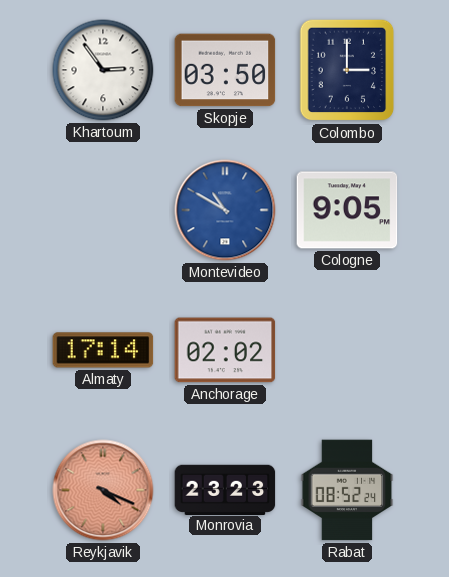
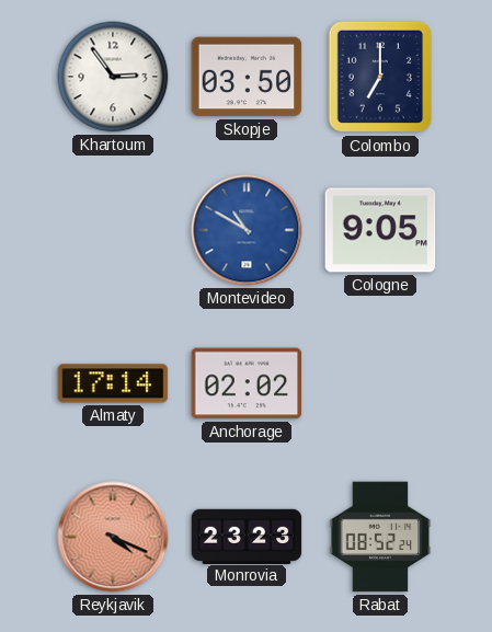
Colombo: 3:00 -> 7:00 (380, 77)
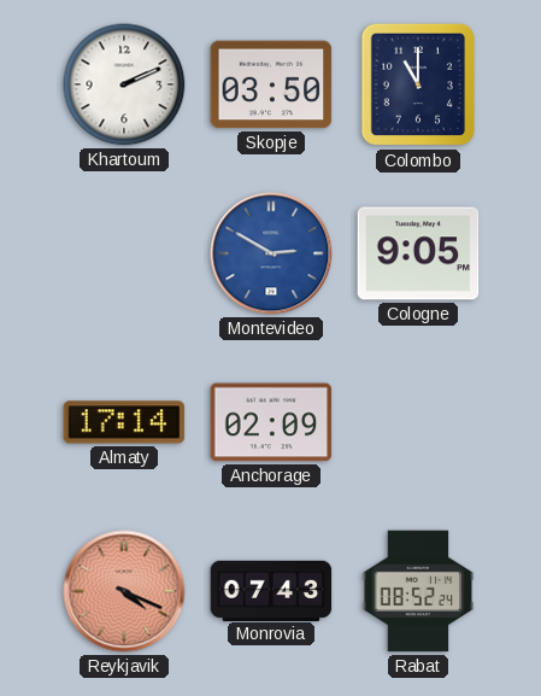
Khartoum: 2:54 -> 2:11 (124, 84)
Colombo: 7:00 -> 11:00 (418, 84)
Montevideo: 10:50 -> 2:50 (271, 253)
Anchorage: 02:02 -> 02:09 (271, 422)
Monrovia: 23:23 -> 07:43 (271, 590)
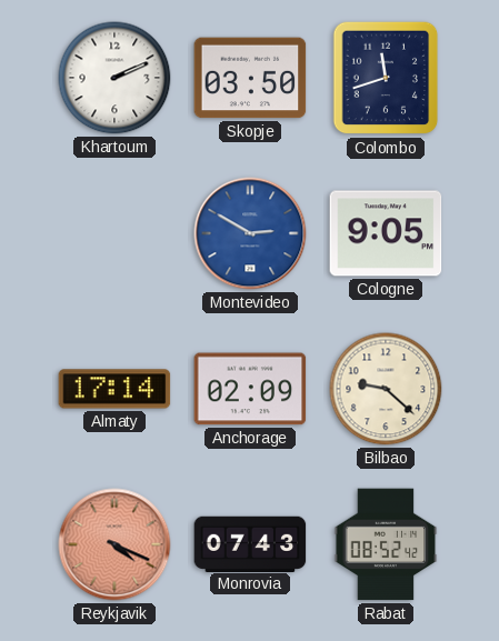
Colombo: 11:00 -> 11:42 (386, 78)
Bilbao: none -> 9:22 (386, 389)
Rabat: 08:52:24 -> 08:52:42 (386, 544)
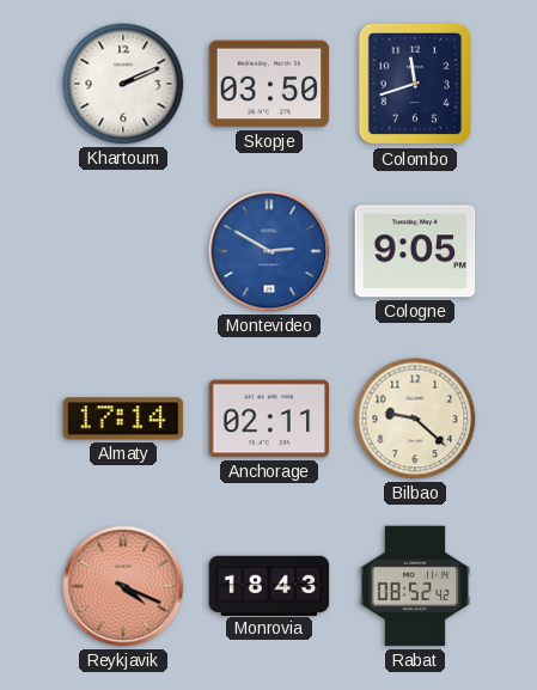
Anchorage: 02:09 -> 02:11 (269, 419)
Monrovia: 07:43 -> 18:43 (269, 585)
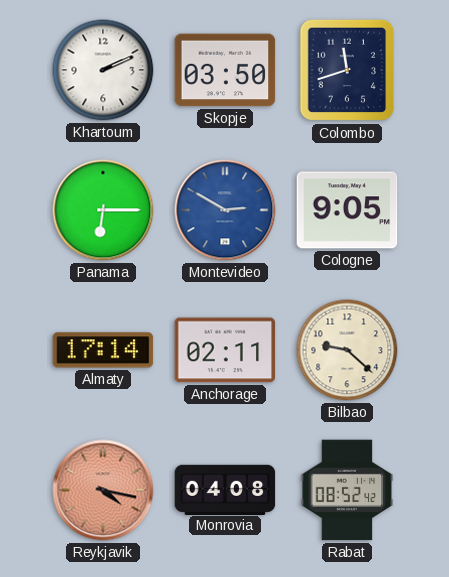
Panama: none -> 6:15 (103, 210)
Reykjavik: 4:19 -> 4:17 (103, 490)
Monrovia: 18:43 -> 04:08 (225, 489)
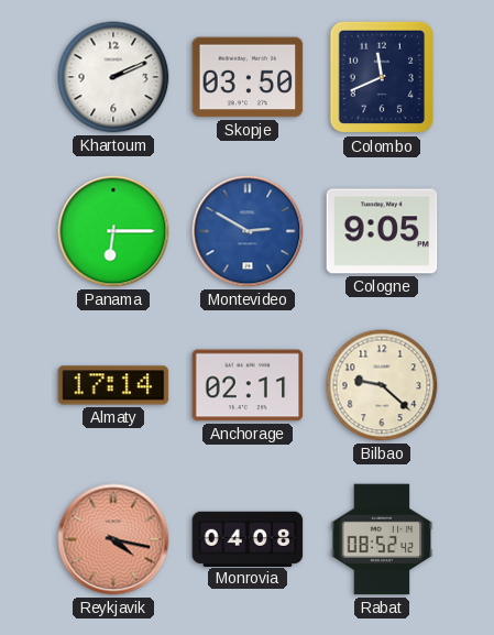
Colombo: 11:42 -> 11:41 (382, 77)
